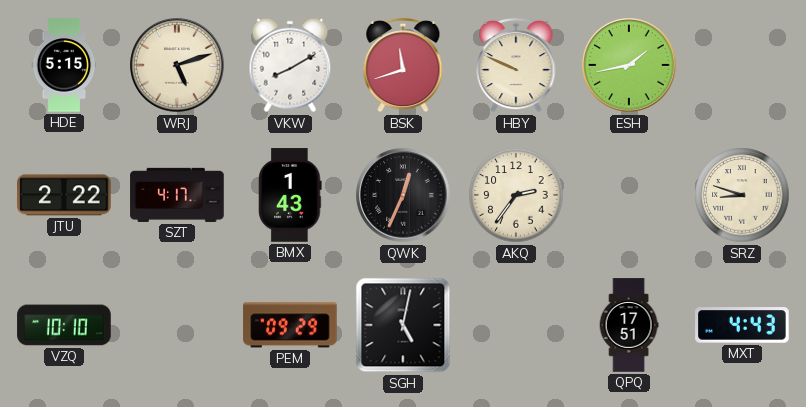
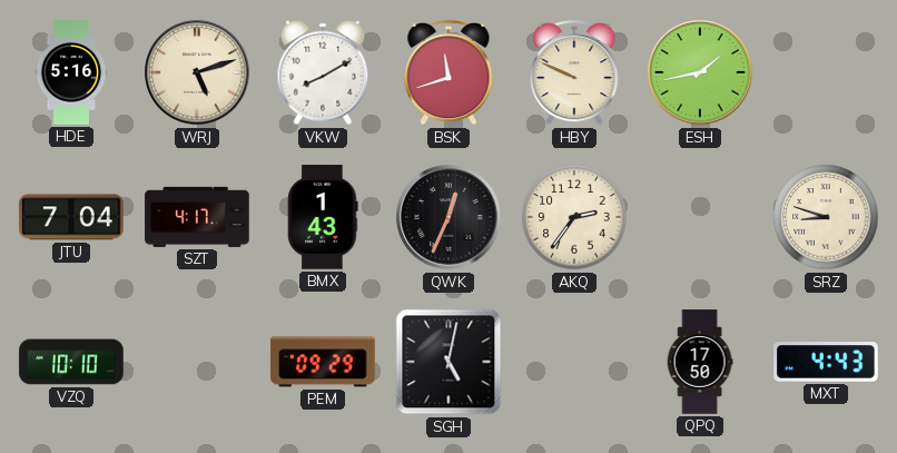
HDE: 5:15 -> 5:16 (71, 72)
JTU: 2:22 -> 7:04 (71, 217)
QPQ: 17:51 -> 17:50 (700, 362)
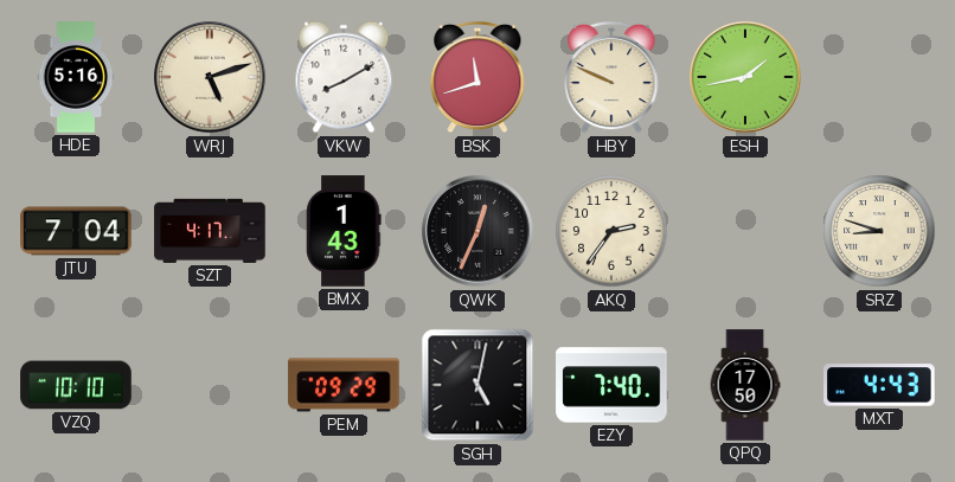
EZY: none -> 7:40 (611, 385)
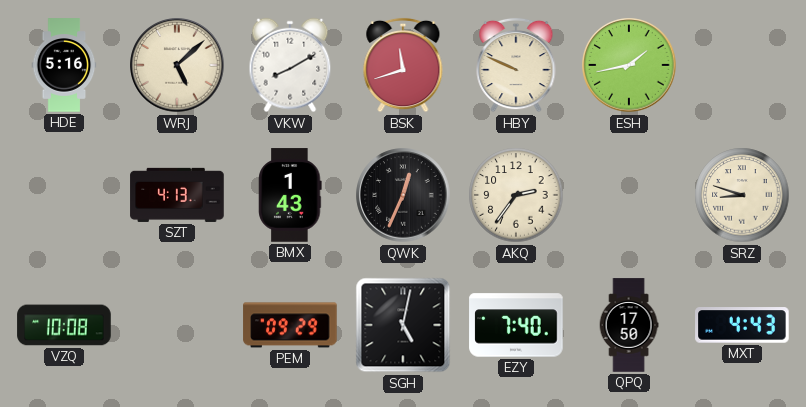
WRJ: 5:12 -> 5:08 (177, 65)
JTU: 7:04 -> none (76, 231)
SZT: 4:17 -> 4:13 (177, 195)
VZQ: 10:10 -> 10:08 (64, 325)
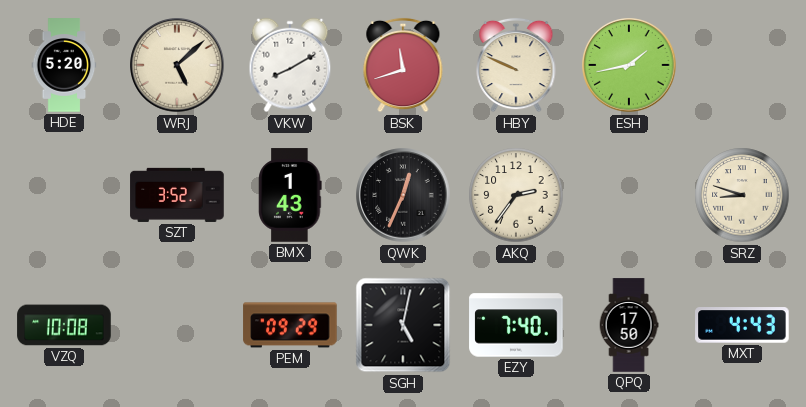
HDE: 5:16 -> 5:20 (64, 65)
SZT: 4:13 -> 3:52 (177, 195)
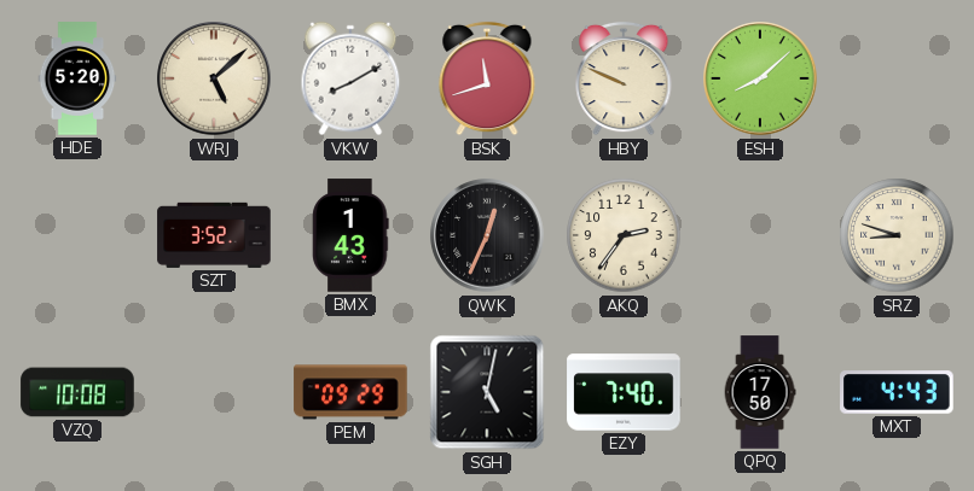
ESH: 1:43 -> 8:08 (760, 78)
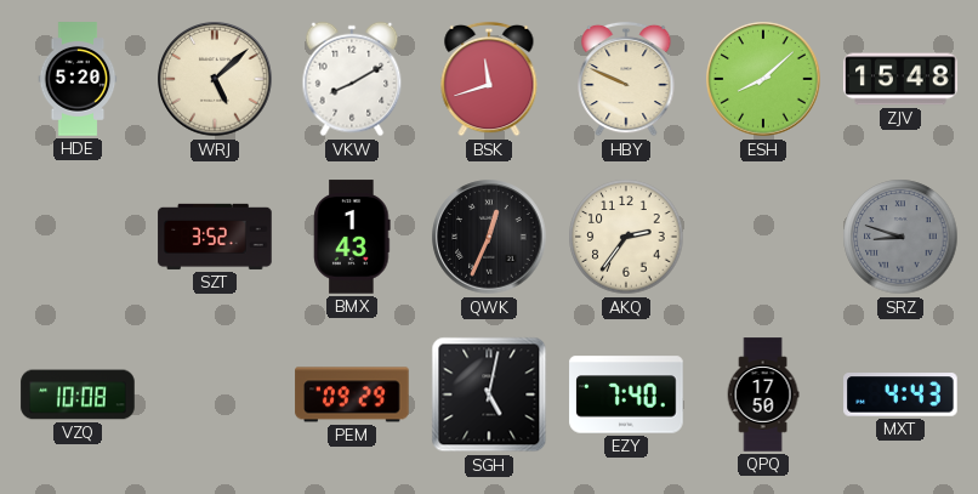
ZJV: none -> 15:48 (900, 79)
SRZ dial: cream -> grey (900, 237)
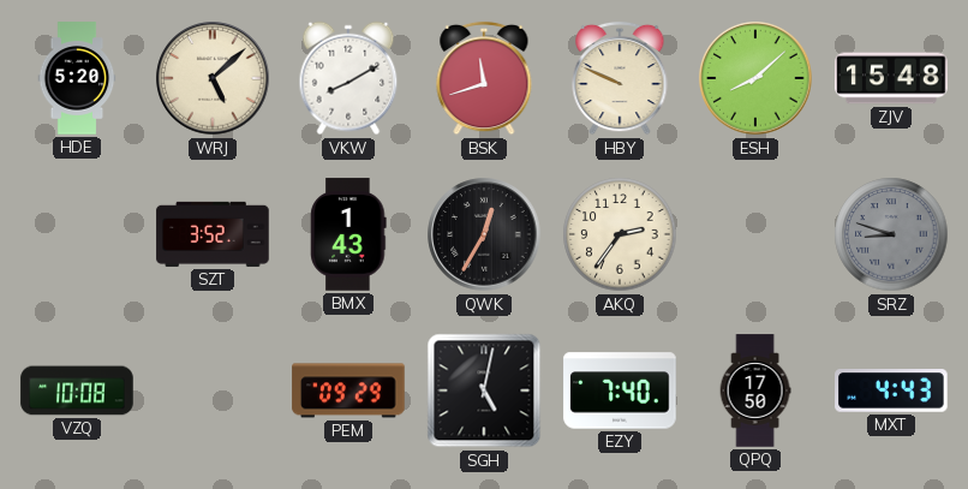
QWK: 12:34 -> 12:35 (484, 234)
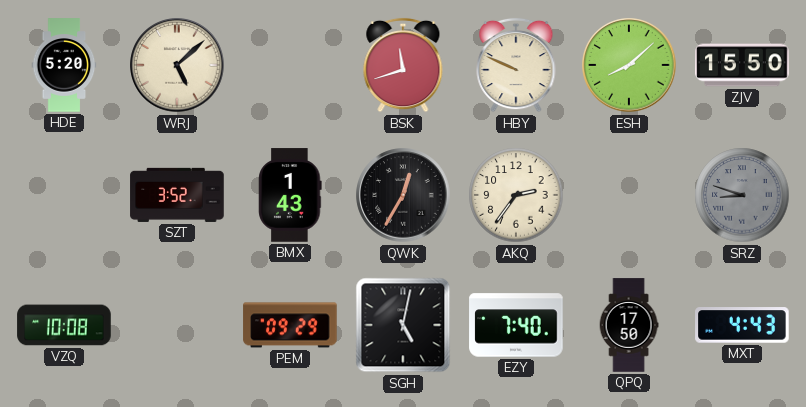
VKW: 8:10 -> none (348, 78)
ZJV: 15:48 -> 15:50 (742, 65)
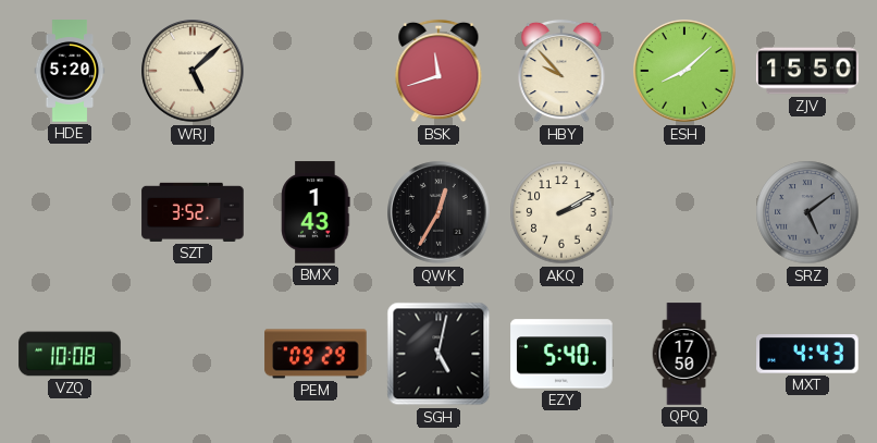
HBY: 9:49 -> 9:53 (561, 71)
AKQ: 2:36 -> 2:10 (561, 212)
SRZ: 8:48 -> 5:09 (807, 212)
EZY: 7:40 -> 5:40 (561, 354)
